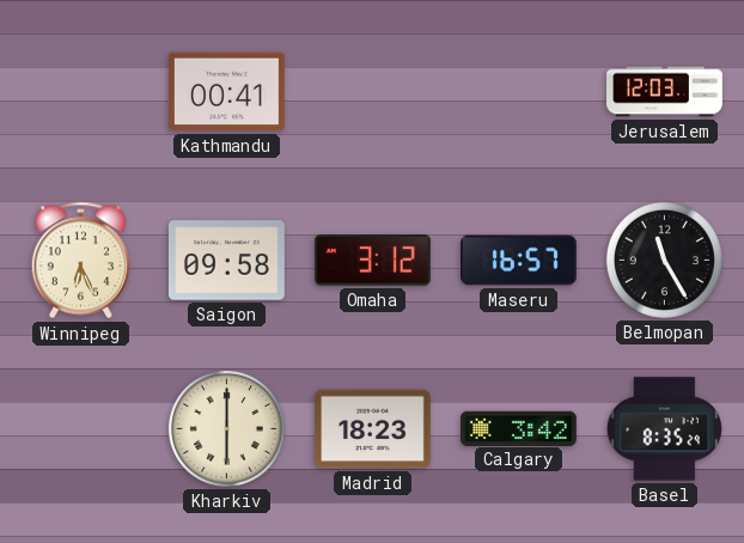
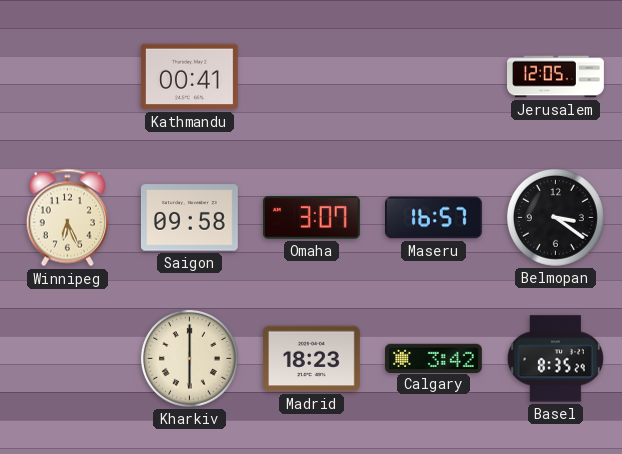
Jerusalem: 12:03 -> 12:05 (556, 77)
Omaha: 3:12 -> 3:07 (311, 218)
Belmopan: 11:25 -> 3:21 (555, 217)
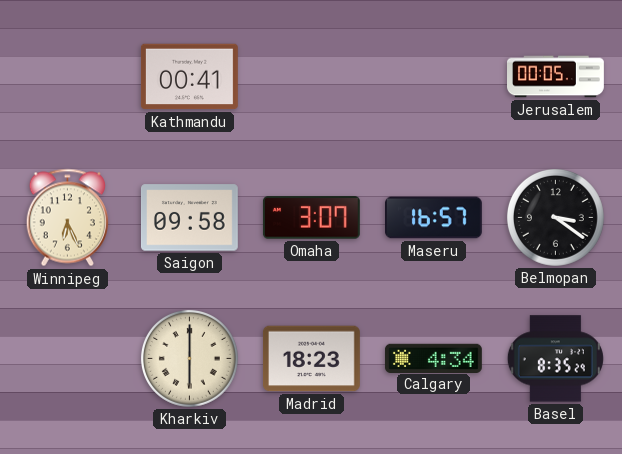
Jerusalem: 12:05 -> 00:05 (556, 77)
Calgary: 3:42 -> 4:34 (433, 358)
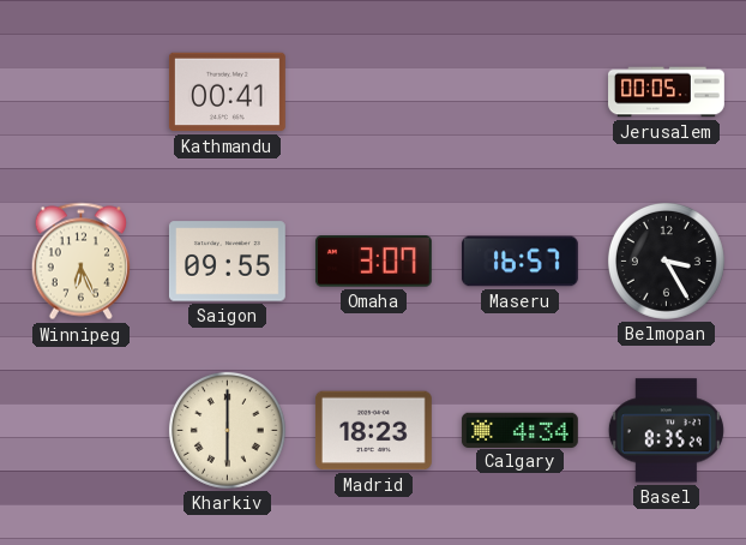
Saigon: 09:58 -> 09:55 (227, 262)
Belmopan: 3:21 -> 3:25 (666, 260)
